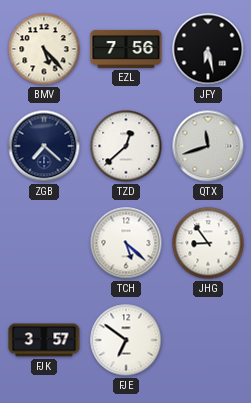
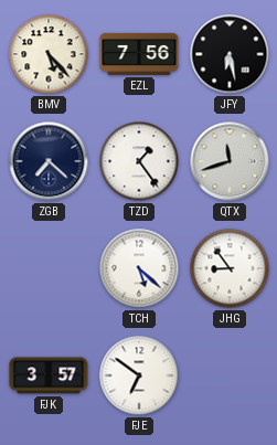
TZD: 12:38 -> 1:24 (139, 161)
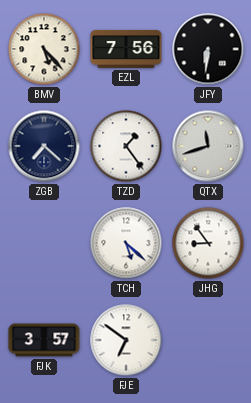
JFY: 6:28 -> 6:31 (208, 49)
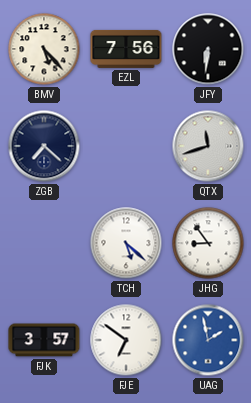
TZD: 1:24 -> none (126, 146)
UAG: none -> 1:58 (208, 340)
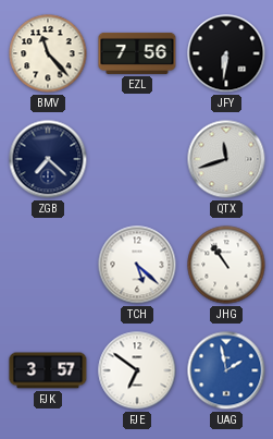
BMV: 5:23 -> 11:23 (48, 53)
JHG: 8:54 -> 10:54 (226, 265)
